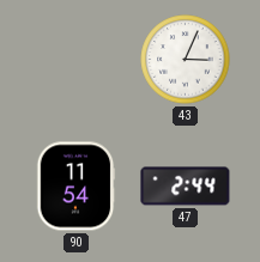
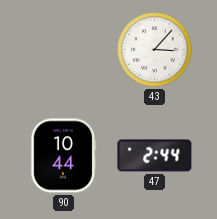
43: 3:04 -> 3:07 (155, 50)
90: 11:54 -> 10:44 (63, 156)
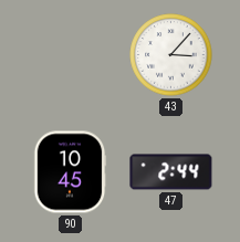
90: 10:44 -> 10:45 (70, 172)
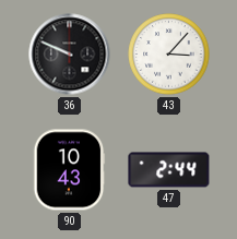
36: none -> 9:49 (70, 55)
90: 10:45 -> 10:43 (69, 170)
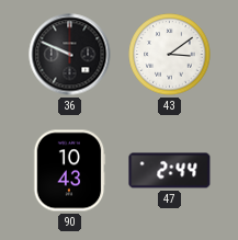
43: 3:07 -> 3:09 (170, 55)
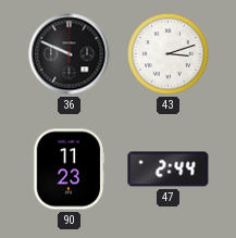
43: 3:09 -> 3:12 (169, 54)
90: 10:43 -> 11:23 (69, 170)
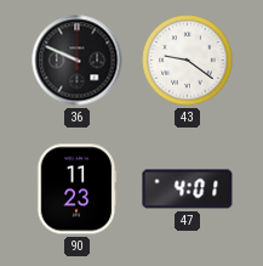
43: 3:12 -> 9:21 (188, 61)
47: 2:44 -> 4:01 (188, 189)
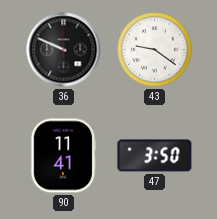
90: 11:23 -> 11:41 (63, 156)
47: 4:01 -> 3:50 (155, 156)
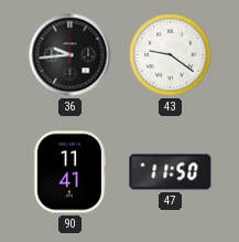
36: 9:49 -> 9:44 (70, 55)
47: 3:50 -> 11:50 (171, 172)
